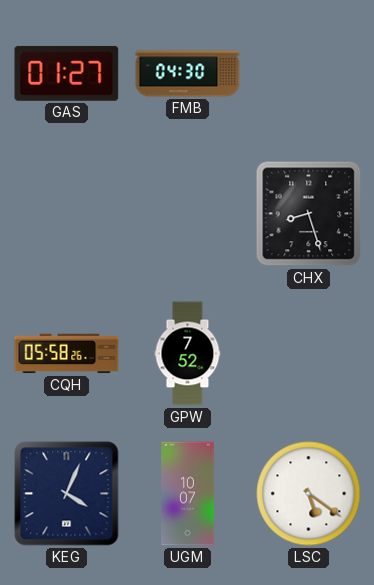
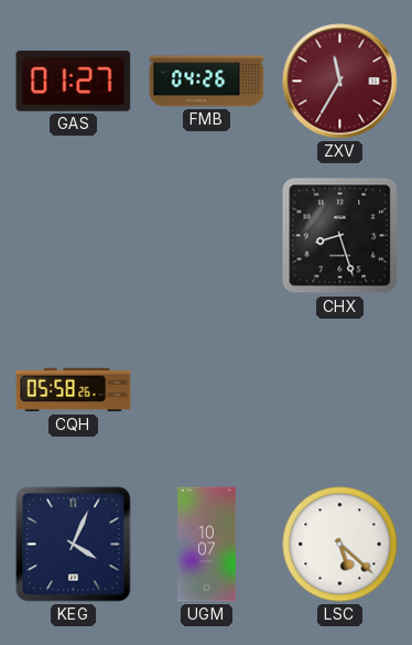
FMB: 04:30 -> 04:26 (207, 82)
ZXV: none -> 11:35 (340, 82)
GPW: 7:52 -> none (188, 354)
LSC: 5:21 -> 5:22 (340, 545)
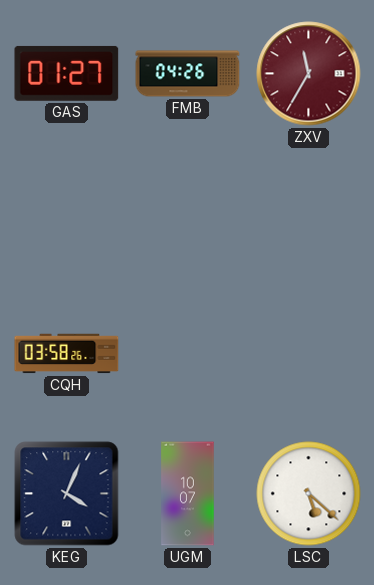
CHX: 8:27 -> none (340, 236)
CQH: 05:58 -> 03:58 (67, 354)
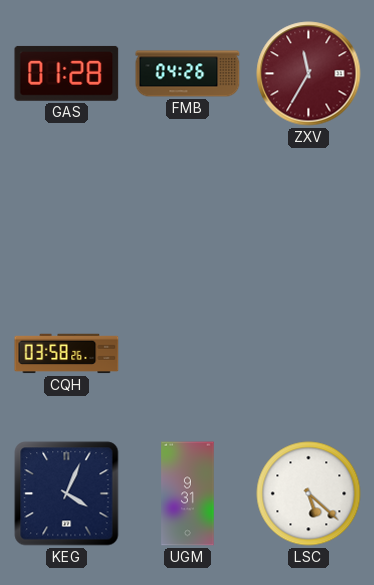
GAS: 01:27 -> 01:28 (67, 73)
UGM: 10:07 -> 9:31 (188, 494)
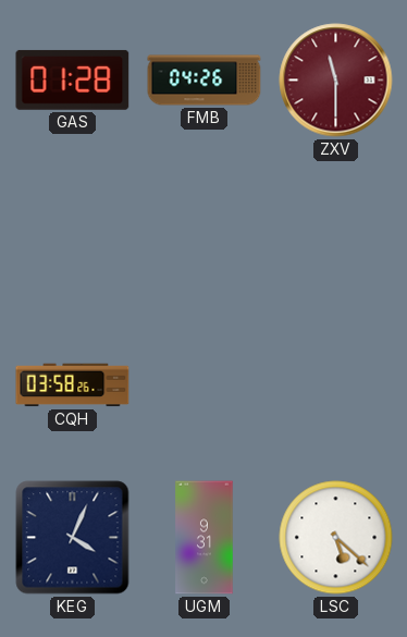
ZXV: 11:35 -> 11:30 (336, 81)
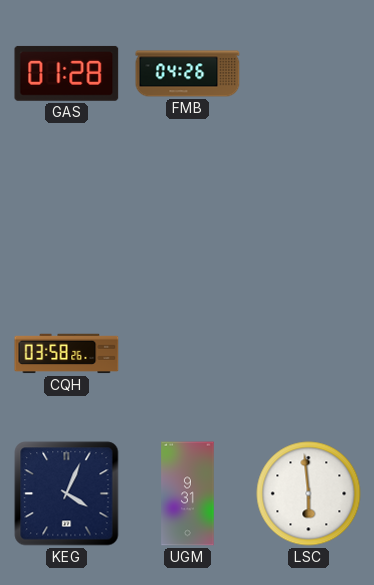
ZXV: 11:30 -> none (336, 81)
LSC: 5:22 -> 5:59 (309, 494)
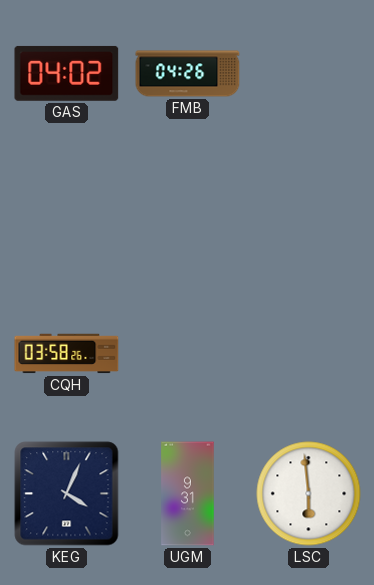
GAS: 01:28 -> 04:02 (67, 73)
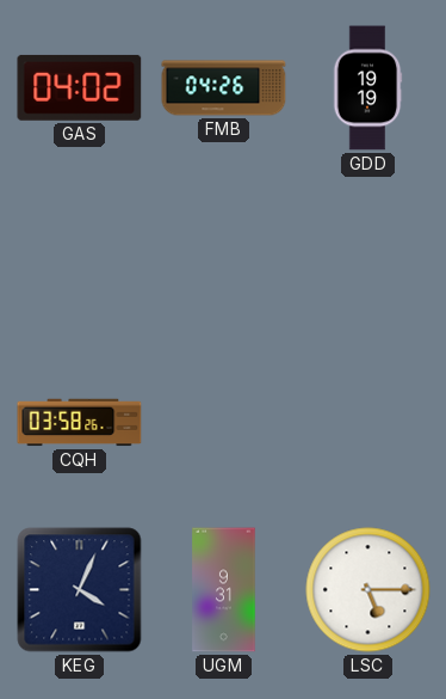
GDD: none -> 19:19 (367, 88)
LSC: 5:59 -> 5:15 (368, 590)
